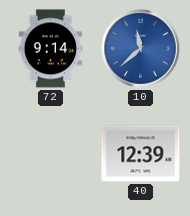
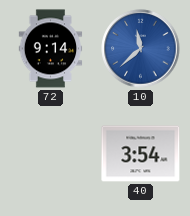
40: 12:39 -> 3:54 (141, 154)
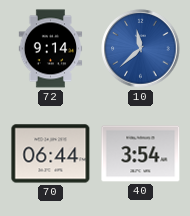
70: none -> 06:44 (51, 154)
